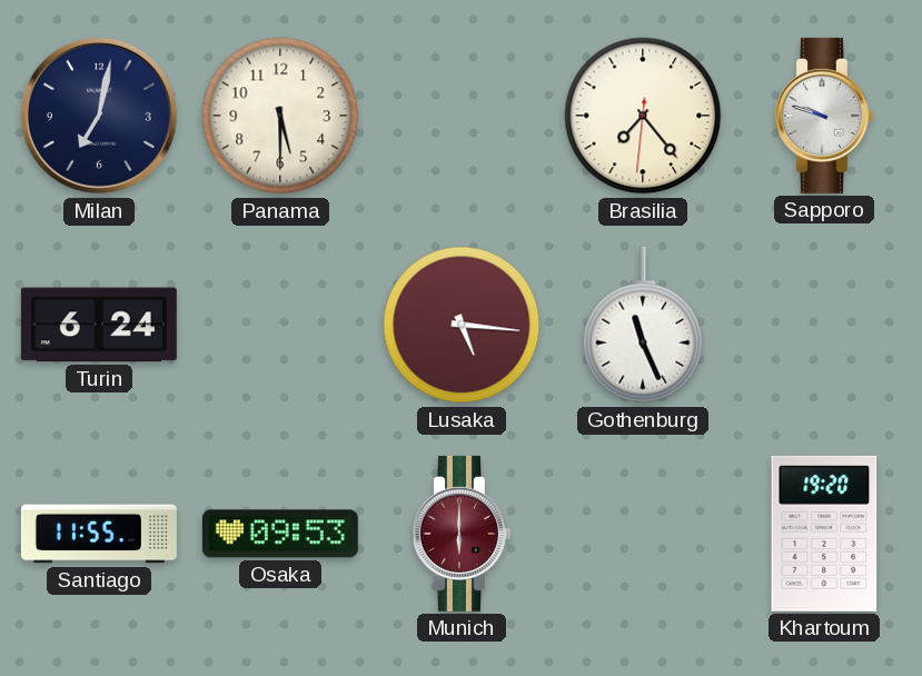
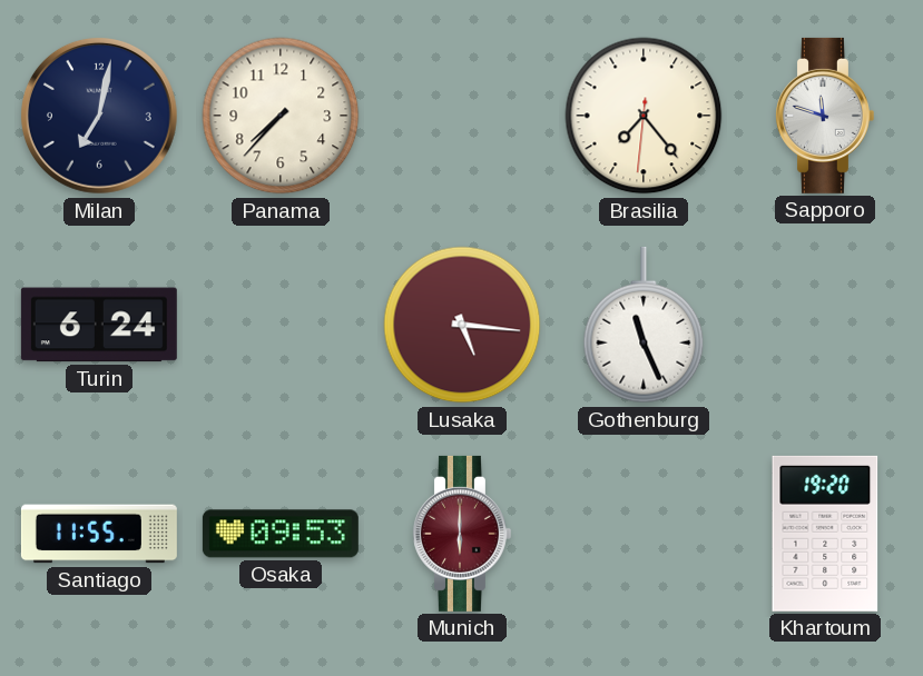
Panama: 5:30 -> 7:37 (281, 116)
Sapporo: 9:48 -> 11:48 (824, 116)
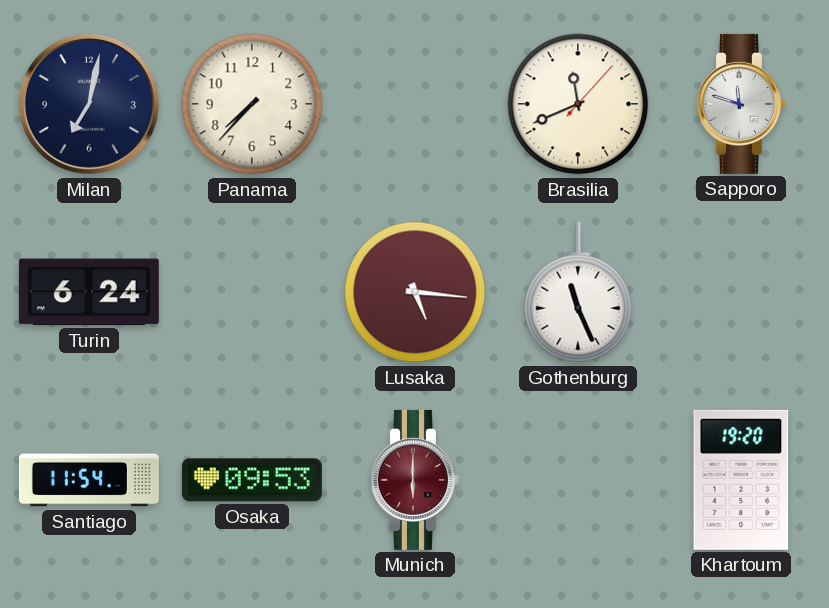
Brasilia: 7:23 -> 11:41 (578, 104)
Santiago: 11:55 -> 11:54 (89, 480)
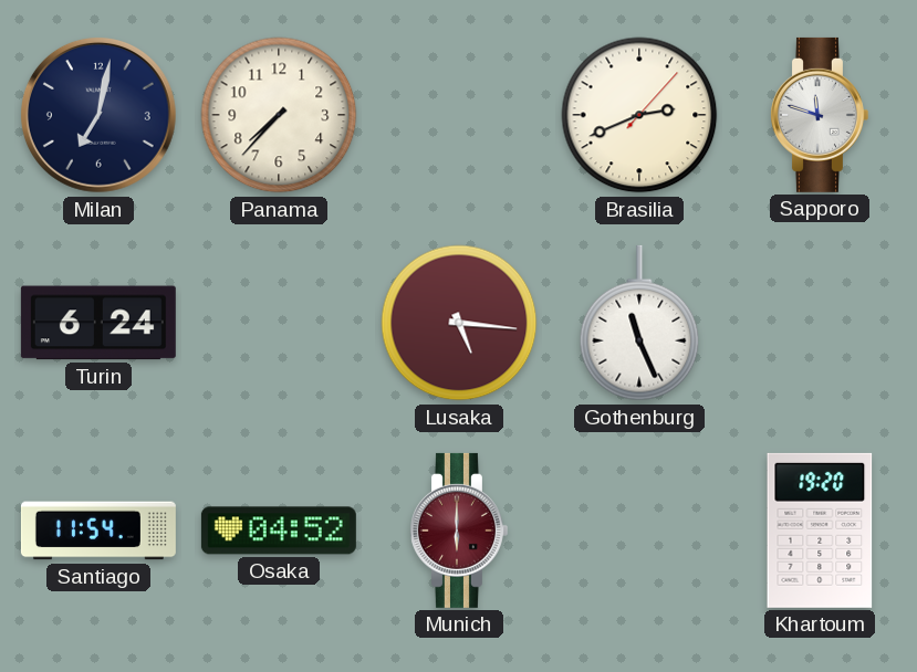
Brasilia: 11:41 -> 2:41 (639, 115)
Osaka: 09:53 -> 04:52 (279, 531)
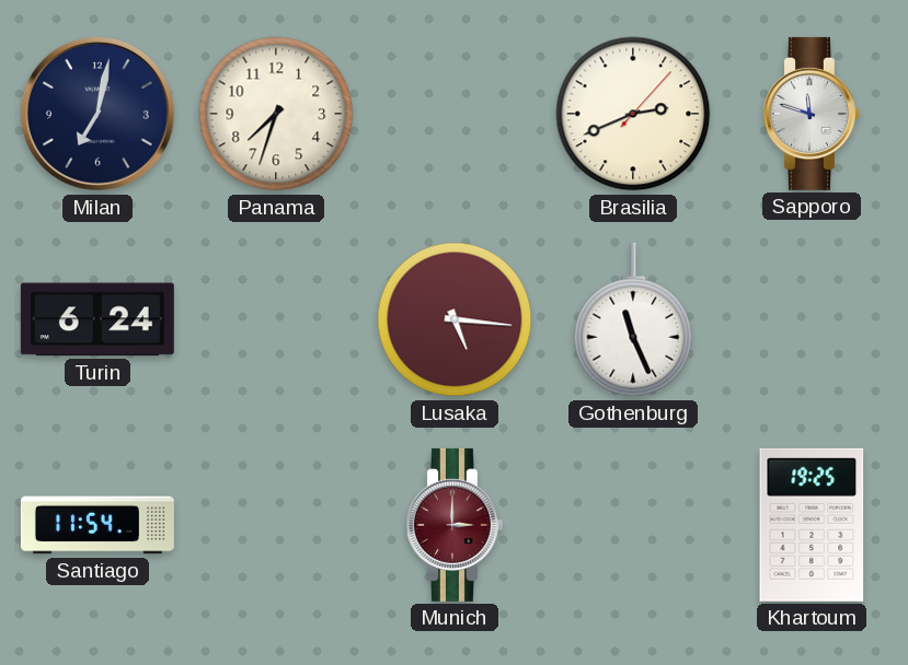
Panama: 7:37 -> 7:33 (276, 114)
Osaka: 04:52 -> none (279, 531)
Munich: 6:00 -> 3:00 (453, 525)
Khartoum: 19:20 -> 19:25 (812, 525)
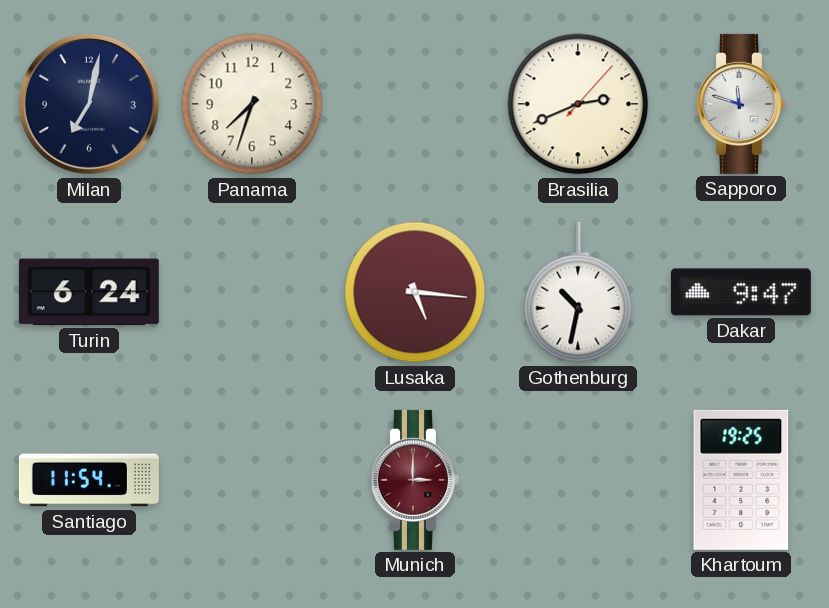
Gothenburg: 11:26 -> 10:32 (578, 292)
Dakar: none -> 9:47 (741, 292)
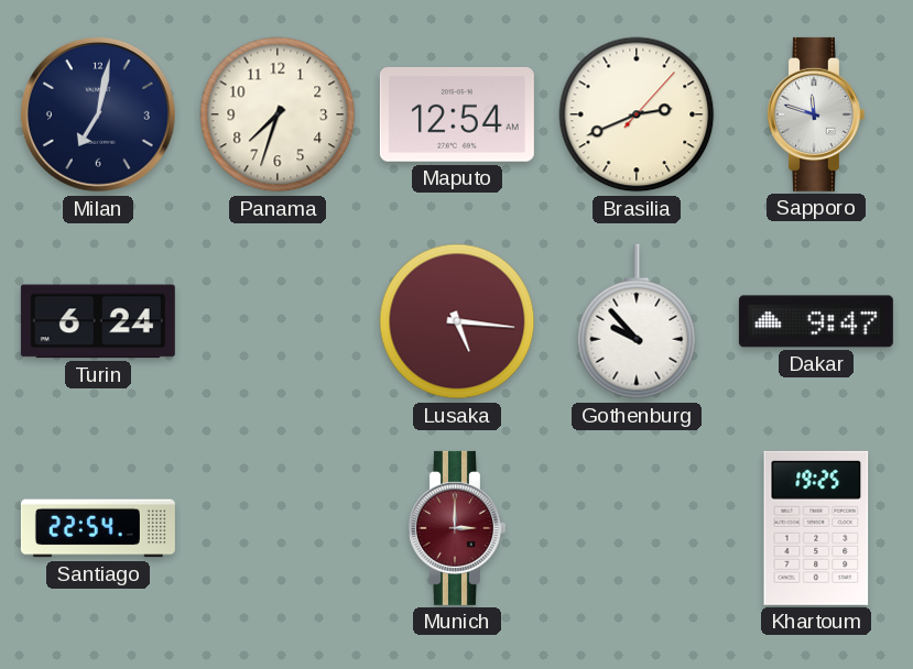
Maputo: none -> 12:54 (457, 114)
Gothenburg: 10:32 -> 9:53 (637, 321)
Santiago: 11:54 -> 22:54 (98, 528)
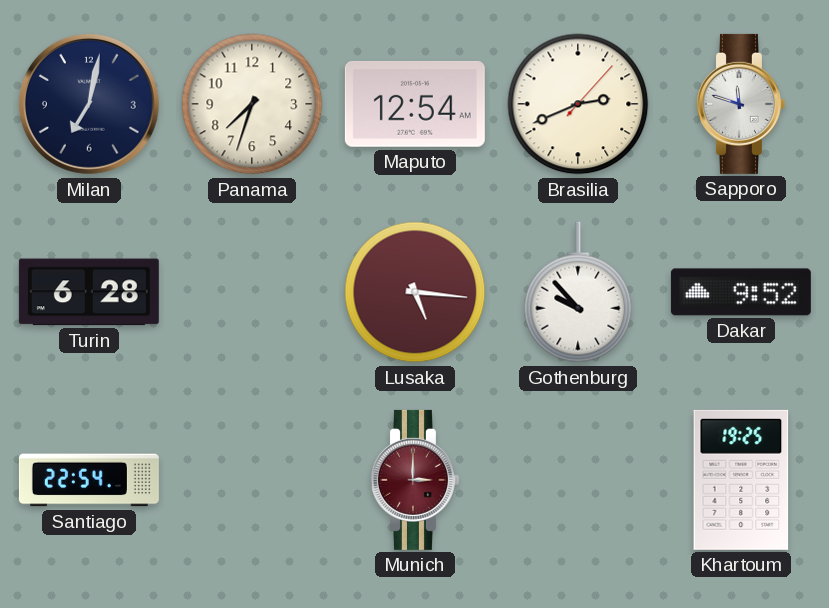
Turin: 6:24 -> 6:28 (89, 292)
Dakar: 9:47 -> 9:52 (741, 292)
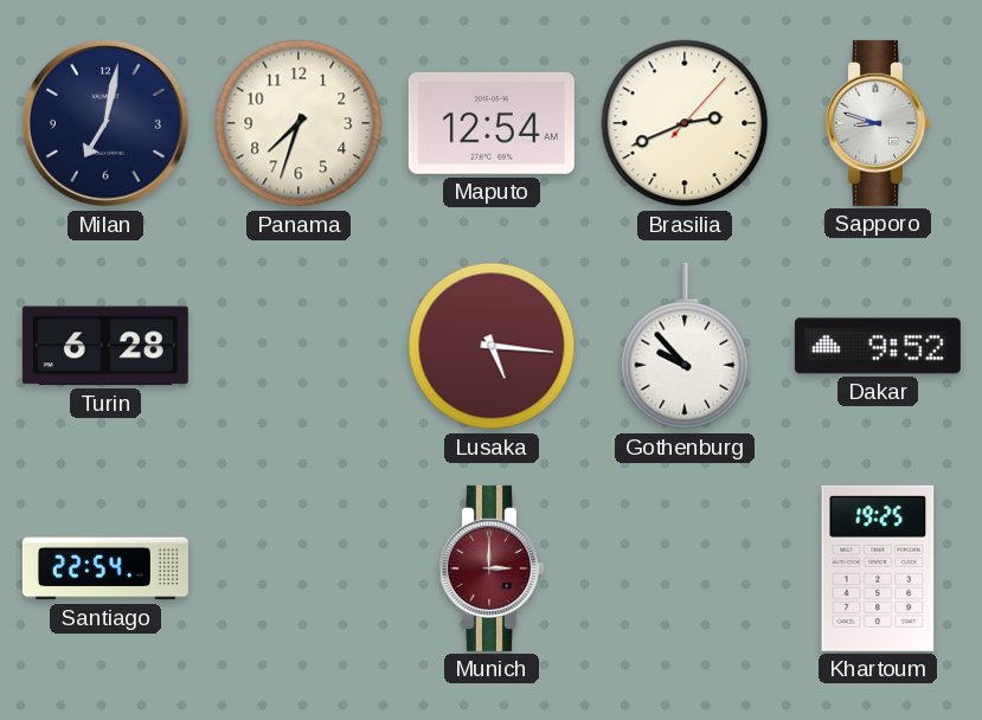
Sapporo: 11:48 -> 8:48 (877, 123)
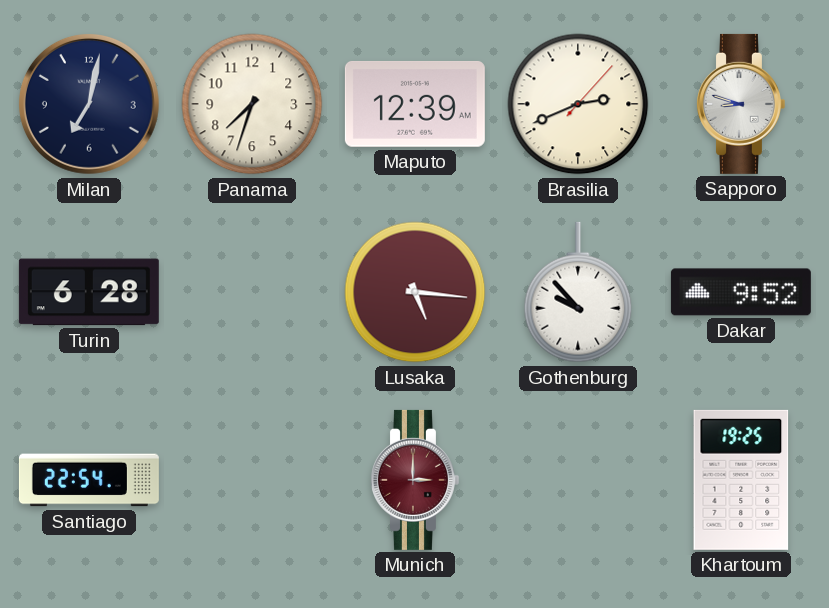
Maputo: 12:54 -> 12:39 (415, 104)
